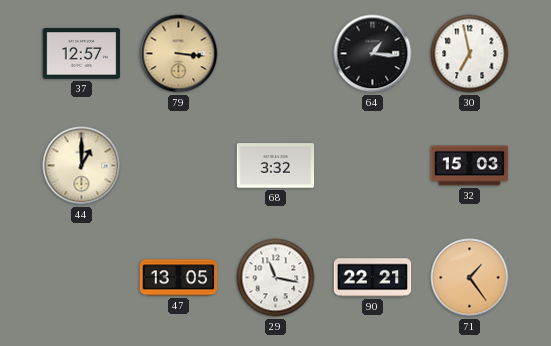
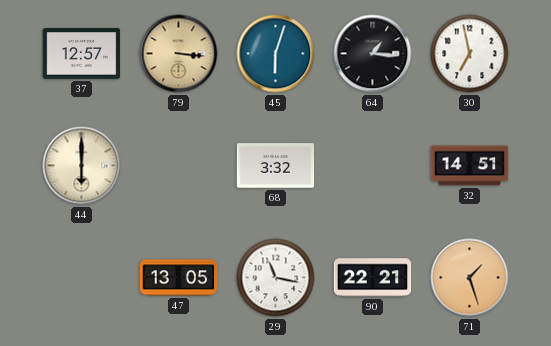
45: none -> 6:03 (276, 54)
44: 1:00 -> 6:00 (82, 166)
32: 15:03 -> 14:51 (470, 166)
71: 1:24 -> 1:27 (470, 278)
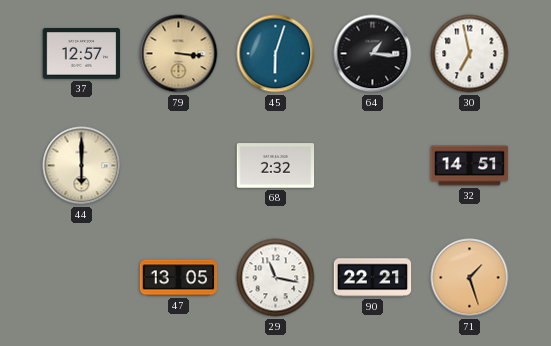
68: 3:32 -> 2:32 (276, 166)
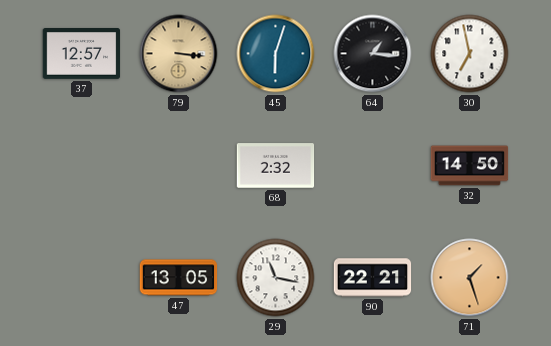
44: 6:00 -> none (82, 166)
32: 14:51 -> 14:50 (470, 166)
